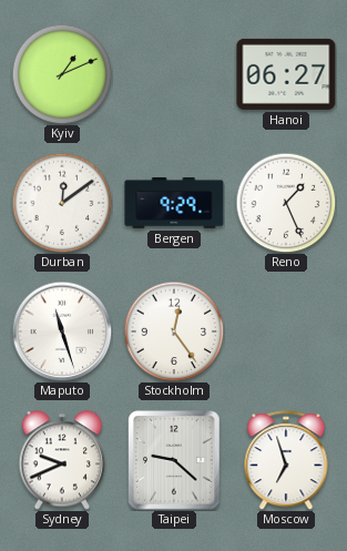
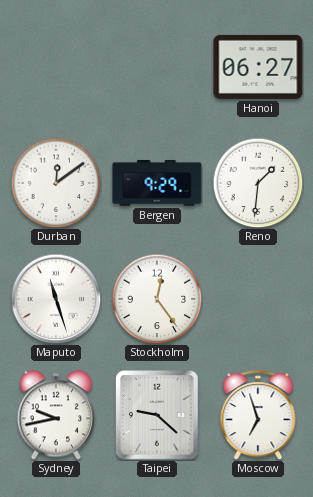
Kyiv: 1:11 -> none (62, 74)
Reno: 1:26 -> 1:31 (258, 183)
Sydney: 9:41 -> 9:43 (56, 415)
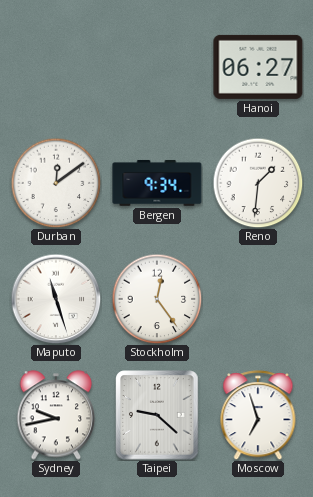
Bergen: 9:29 -> 9:34 (157, 183)
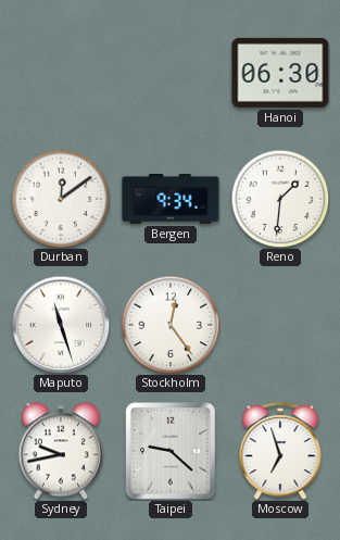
Hanoi: 06:27 -> 06:30 (280, 73)
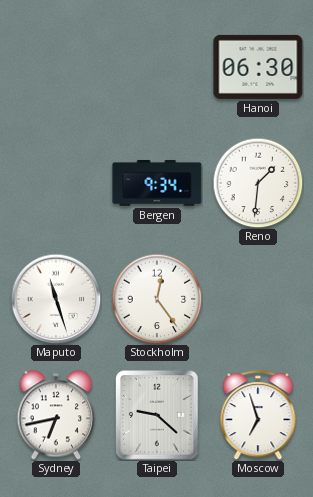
Durban: 12:09 -> none (61, 199)
Sydney: 9:43 -> 6:43 (56, 415)
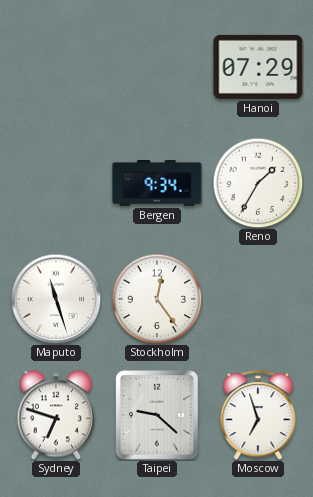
Hanoi: 06:30 -> 07:29 (258, 67)
Reno: 1:31 -> 1:35 (258, 183)
Sydney: 6:43 -> 6:48 (56, 415)
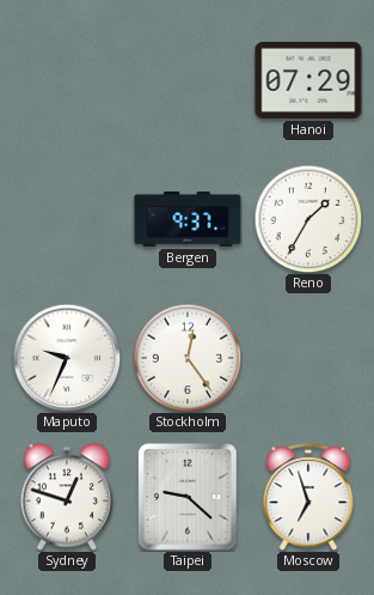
Bergen: 9:34 -> 9:37 (188, 219)
Maputo: 11:27 -> 9:34 (67, 358)
Sydney: 6:48 -> 12:48 (67, 497)
